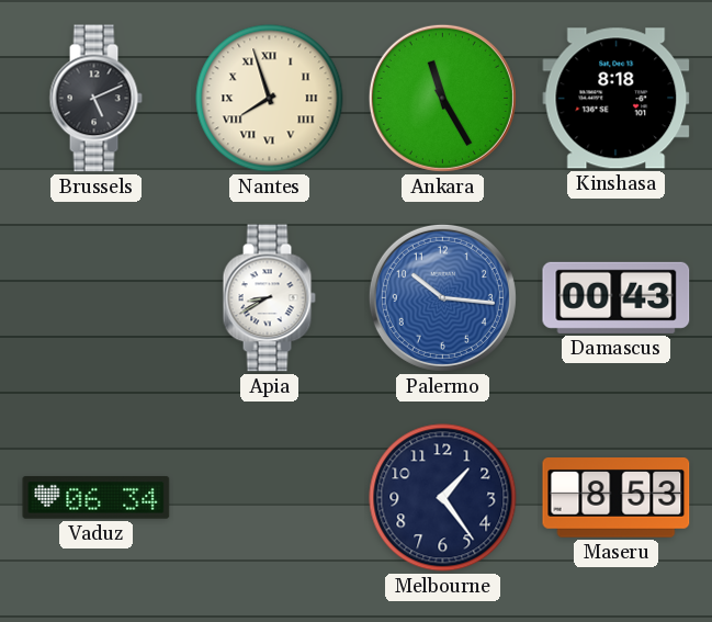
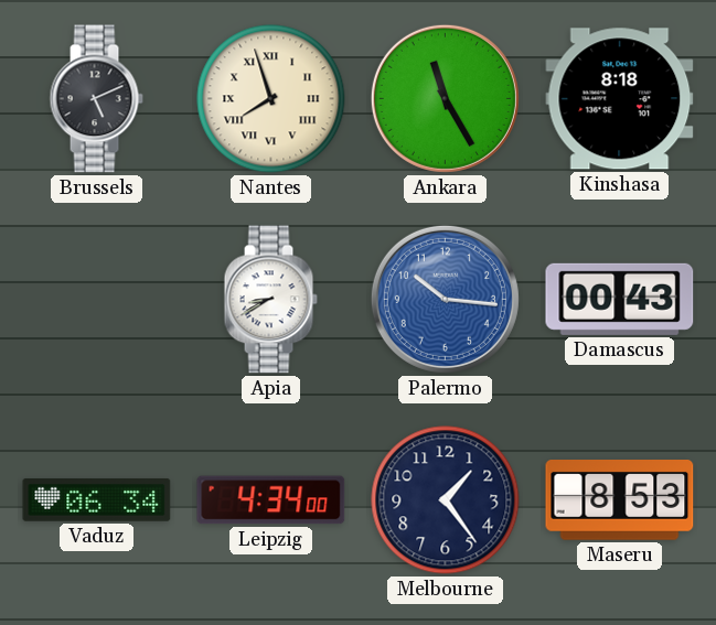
Leipzig: none -> 4:34 (271, 500)
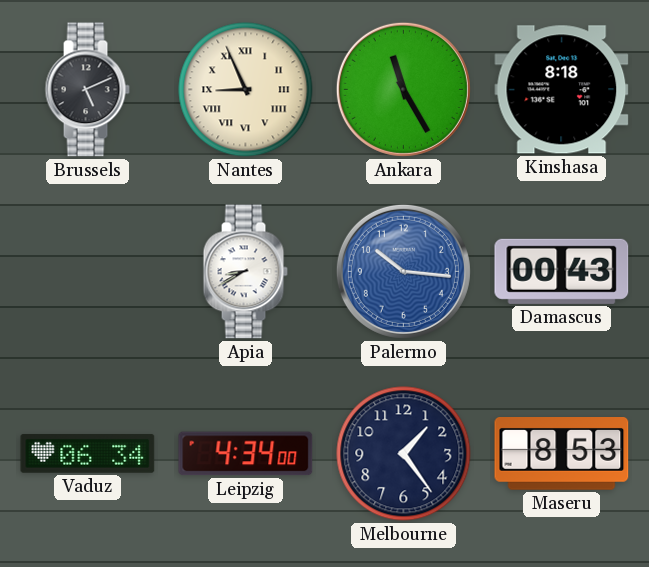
Nantes: 7:57 -> 8:56 (246, 90)
